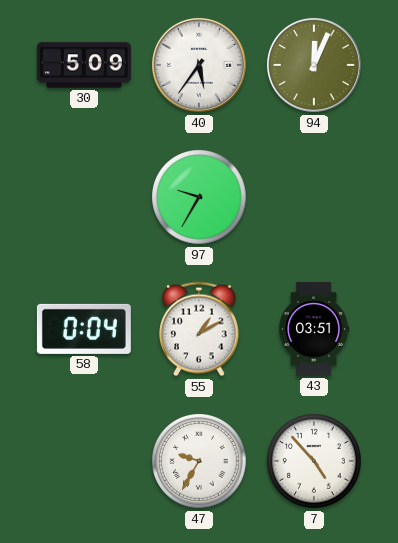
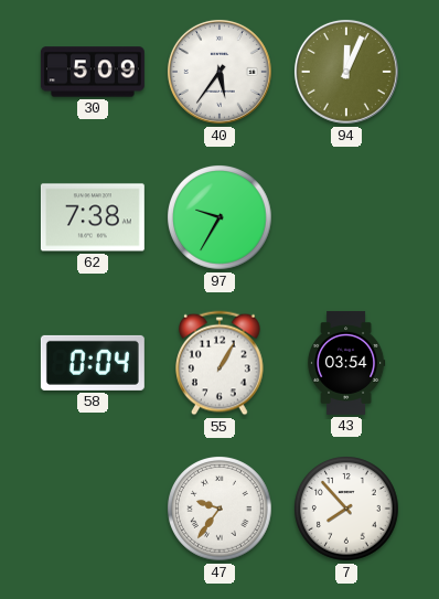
62: none -> 7:38 (93, 217)
55: 1:10 -> 1:05 (221, 363)
43: 03:51 -> 03:54 (346, 363)
47: 9:35 -> 9:36 (219, 509)
7: 4:53 -> 7:53 (346, 509)
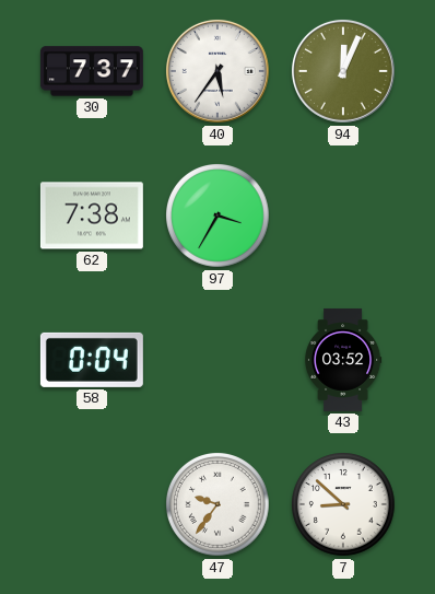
30: 5:09 -> 7:37 (92, 71)
97: 9:35 -> 3:35 (217, 216)
55: 1:05 -> none (221, 363)
43: 03:54 -> 03:52 (343, 360)
7: 7:53 -> 8:52 (343, 504)
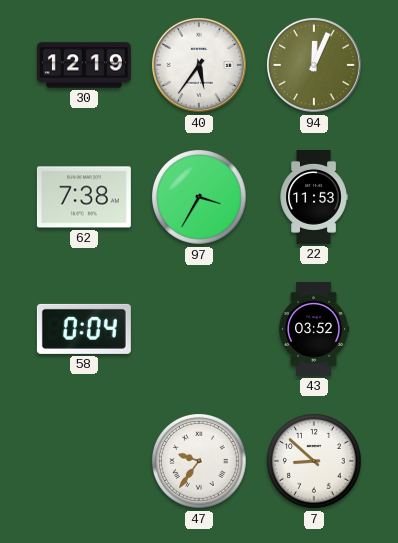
30: 7:37 -> 12:19 (84, 65)
22: none -> 11:53 (314, 197)
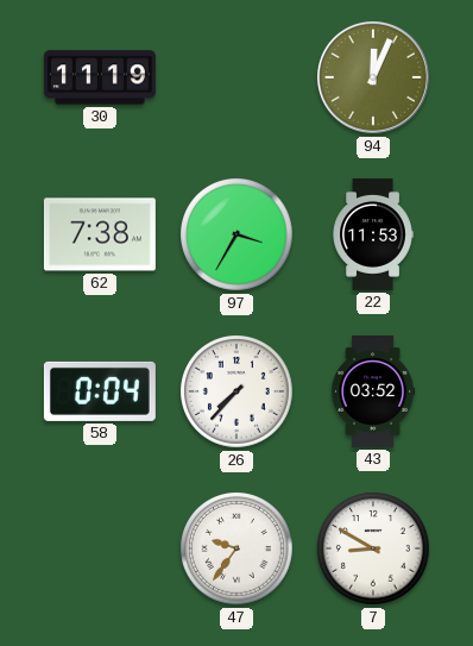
30: 12:19 -> 11:19 (100, 77)
40: 5:36 -> none (199, 65)
26: none -> 7:37 (236, 391)
7: 8:52 -> 8:50 (373, 548)
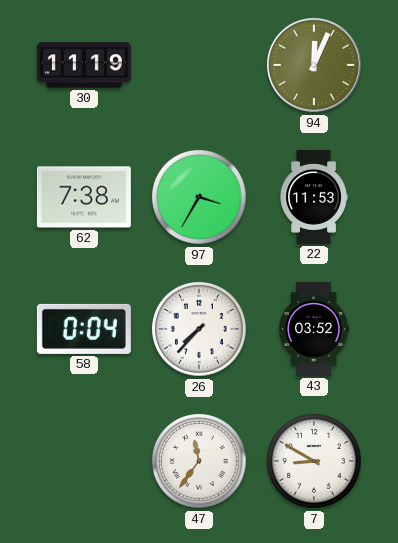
47: 9:36 -> 11:36 (199, 461)
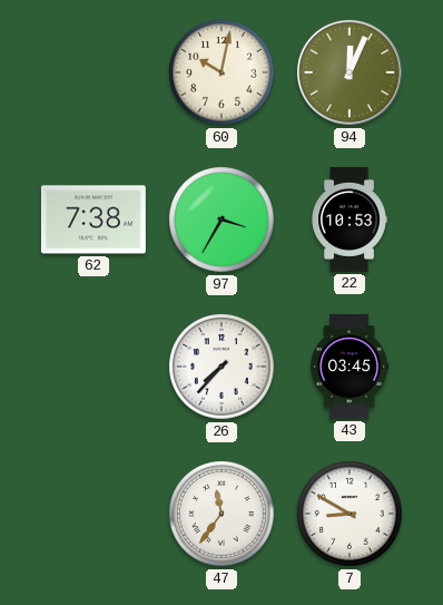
30: 11:19 -> none (84, 65)
60: none -> 10:02 (221, 72)
22: 11:53 -> 10:53 (350, 219)
58: 0:04 -> none (84, 329)
43: 03:52 -> 03:45 (350, 367)
